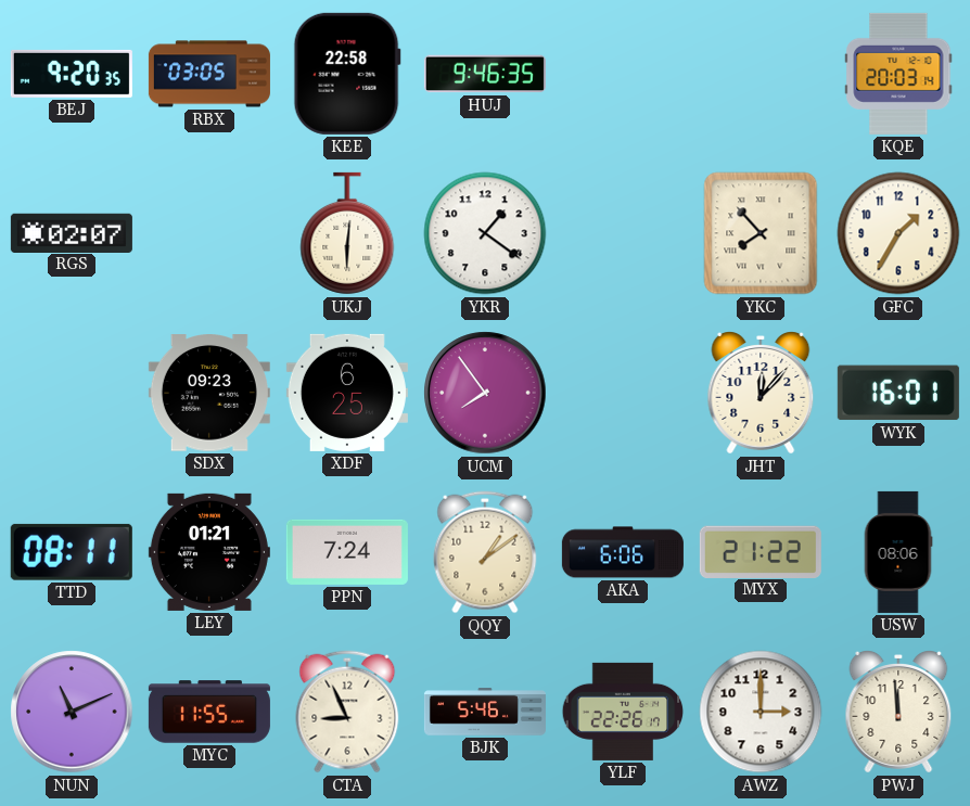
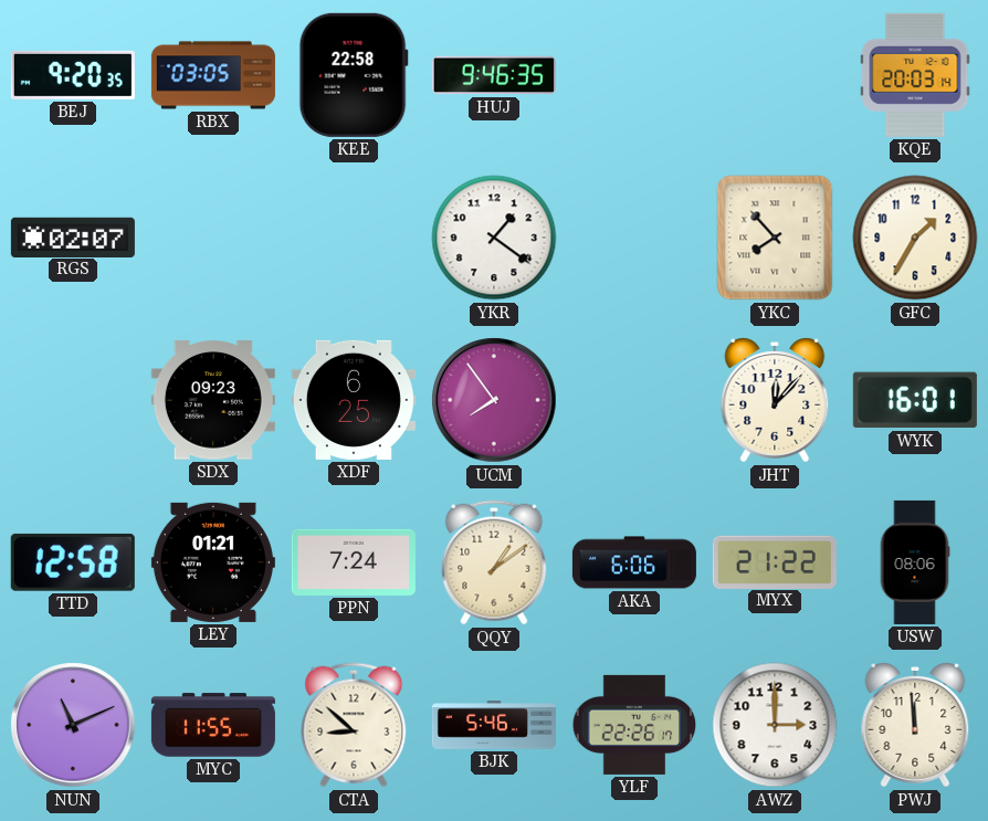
UKJ: 6:01 -> none (347, 233)
TTD: 08:11 -> 12:58 (73, 562)
CTA: 8:56 -> 8:52 (354, 725)
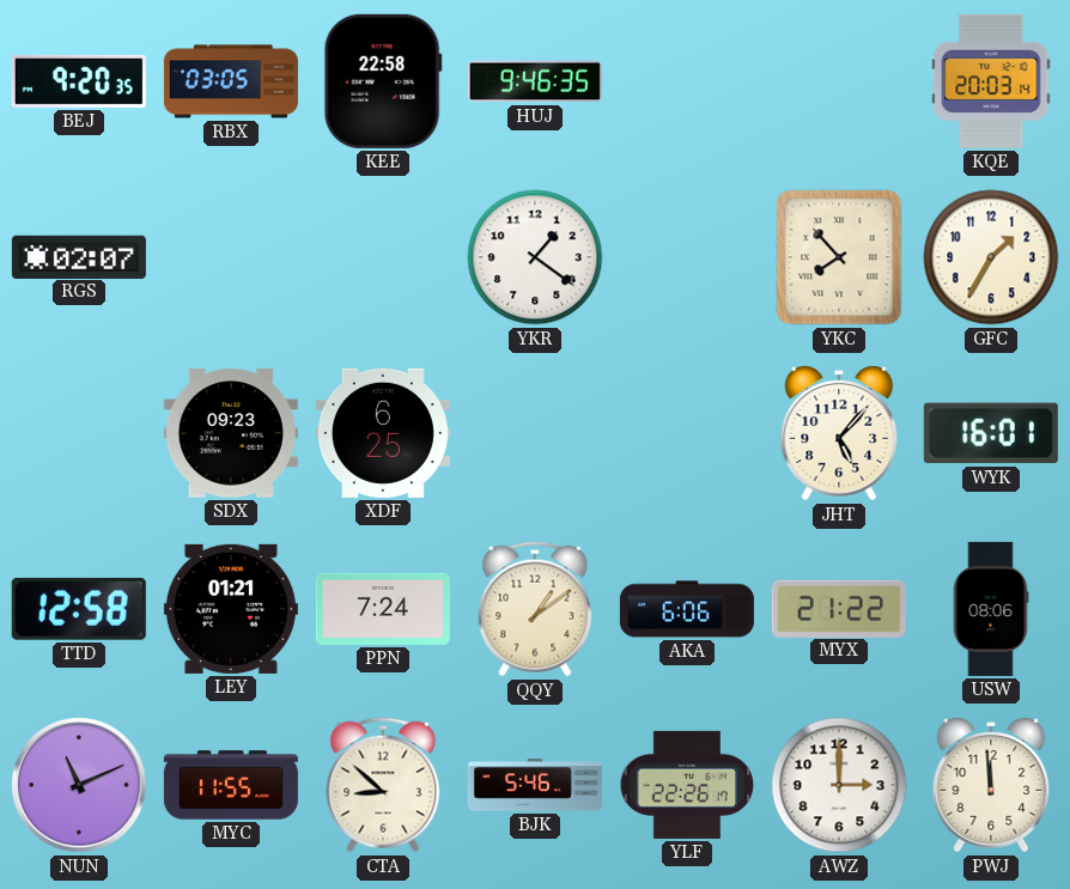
UCM: 7:54 -> none (494, 400)
JHT: 12:07 -> 5:07 (839, 433)
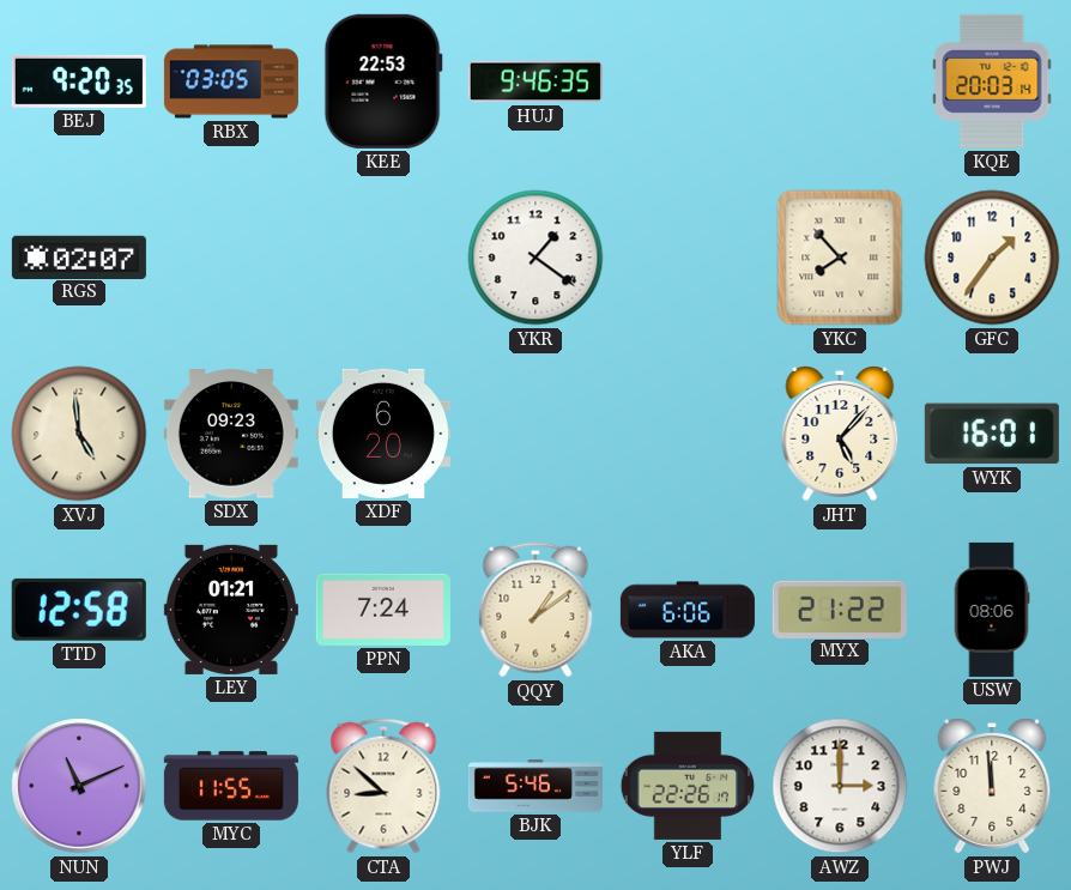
KEE: 22:58 -> 22:53 (383, 81)
GFC: 1:35 -> 1:36 (992, 258)
XVJ: none -> 4:59 (79, 434)
XDF: 6:25 -> 6:20 (383, 434)
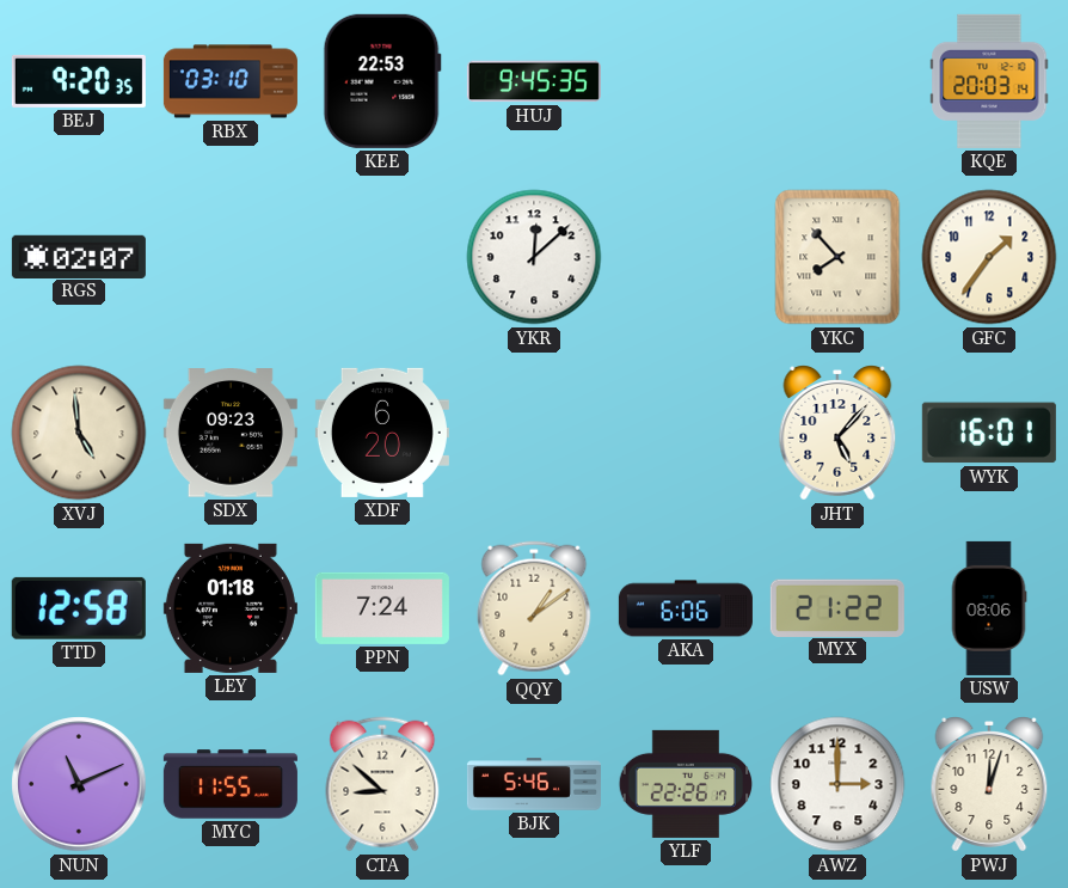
RBX: 03:05 -> 03:10 (231, 81)
HUJ: 9:46 -> 9:45 (534, 81)
YKR: 1:21 -> 12:08 (534, 257)
LEY: 01:21 -> 01:18 (231, 608)
PWJ: 11:59 -> 12:03 (989, 784)
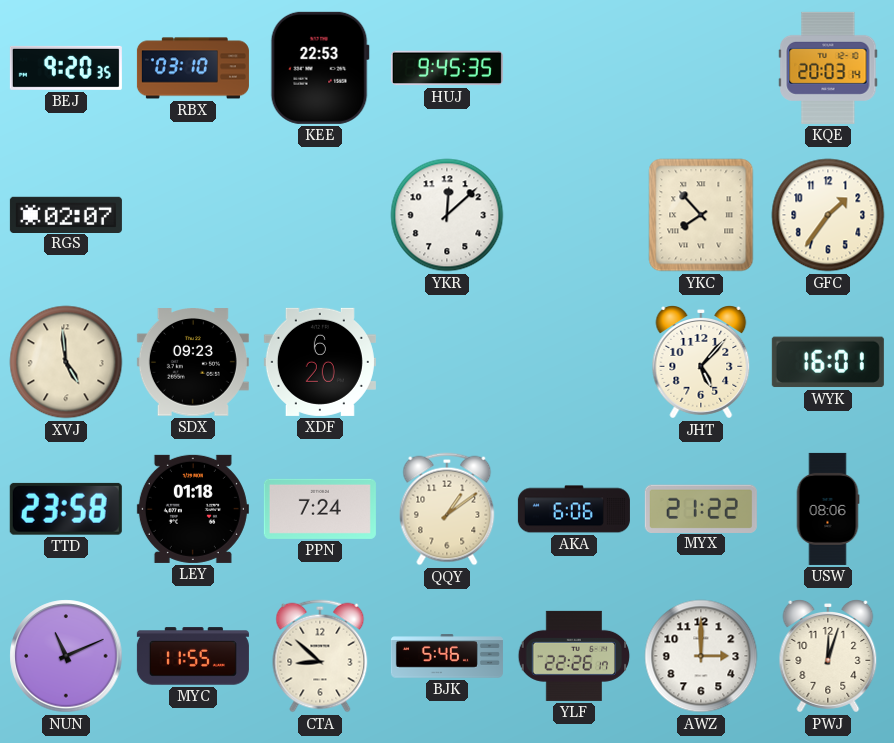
TTD: 12:58 -> 23:58 (66, 509)
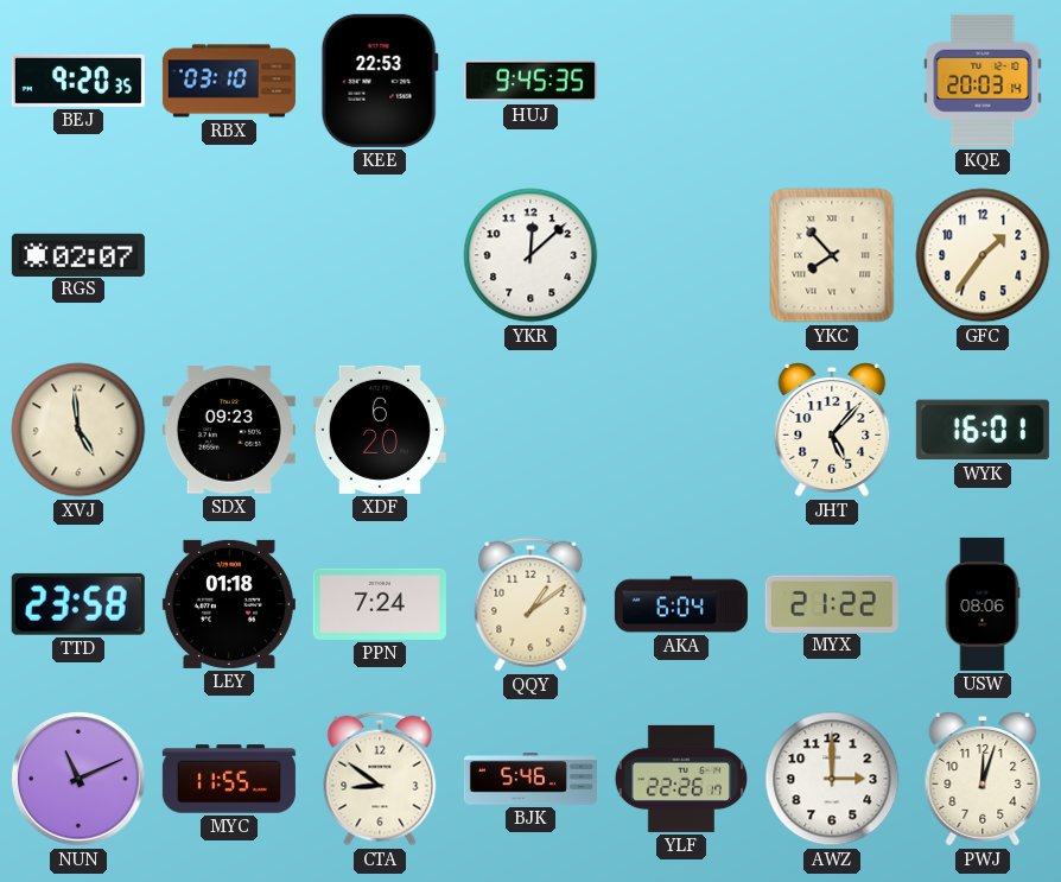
AKA: 6:06 -> 6:04 (681, 604)
CTA: 8:52 -> 8:51 (380, 779)
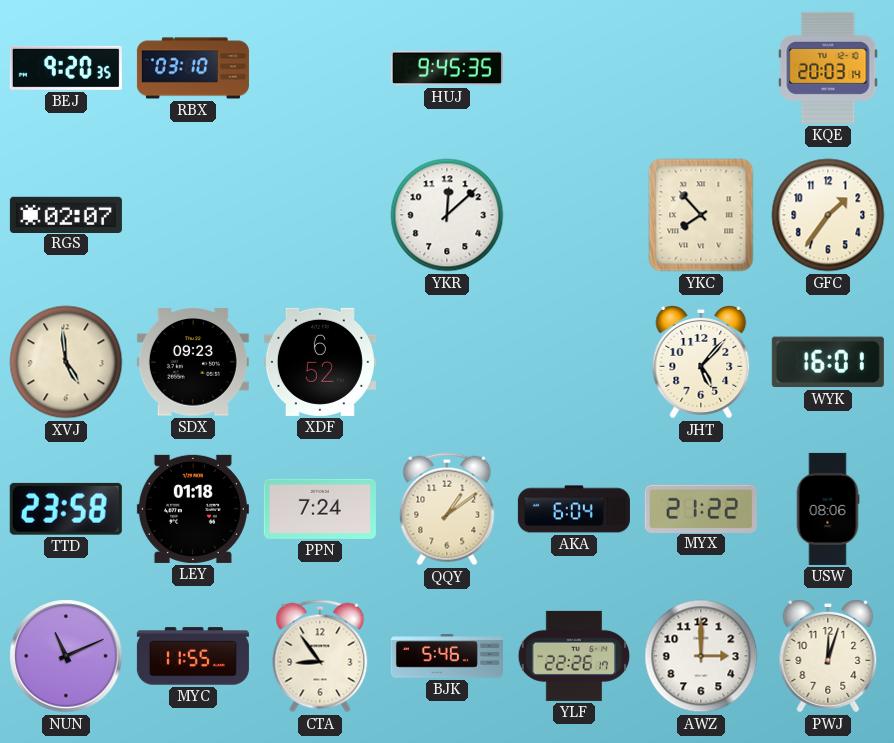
KEE: 22:53 -> none (380, 81)
XDF: 6:20 -> 6:52 (320, 362)
CTA: 8:51 -> 8:54 (320, 656)
